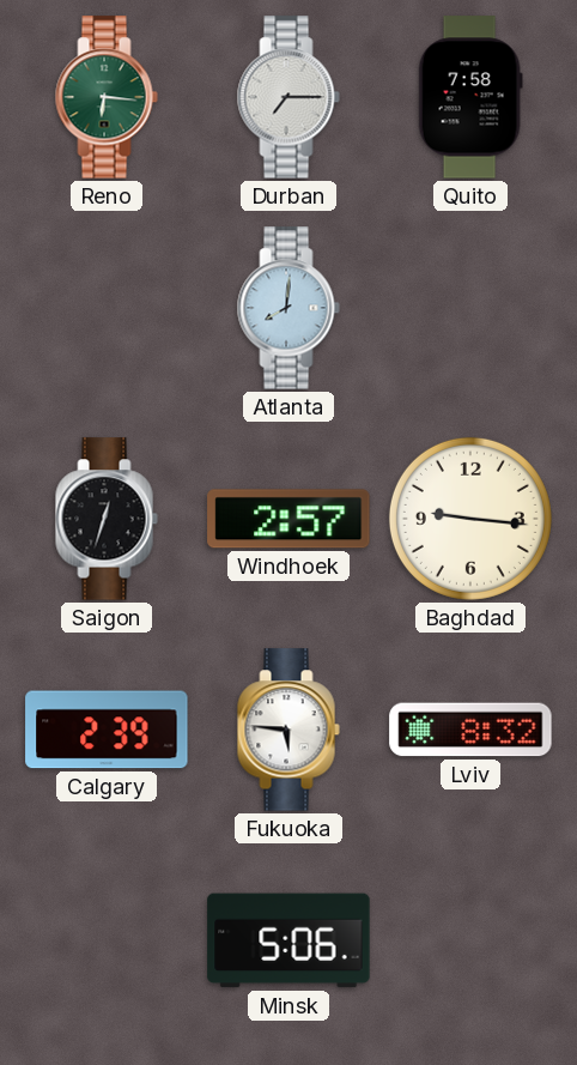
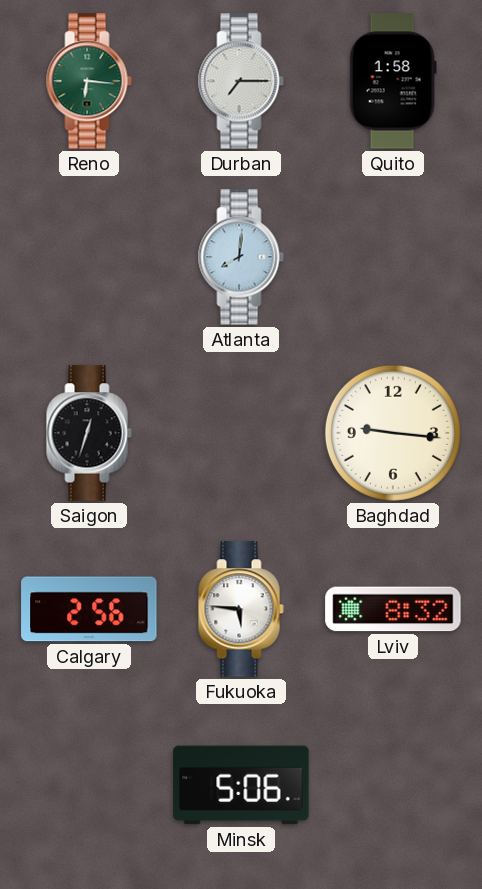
Quito: 7:58 -> 1:58 (393, 81)
Windhoek: 2:57 -> none (288, 519)
Calgary: 2:39 -> 2:56 (89, 609)
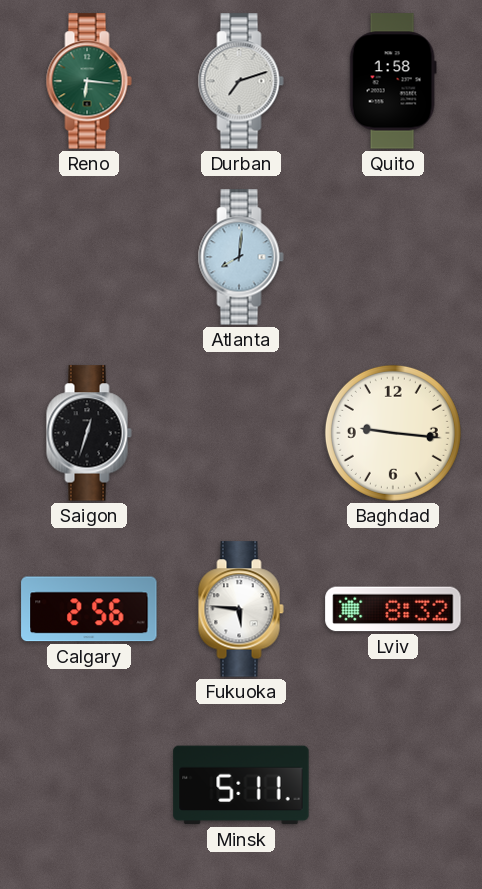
Durban: 7:15 -> 7:12 (241, 81)
Minsk: 5:06 -> 5:11 (241, 785)
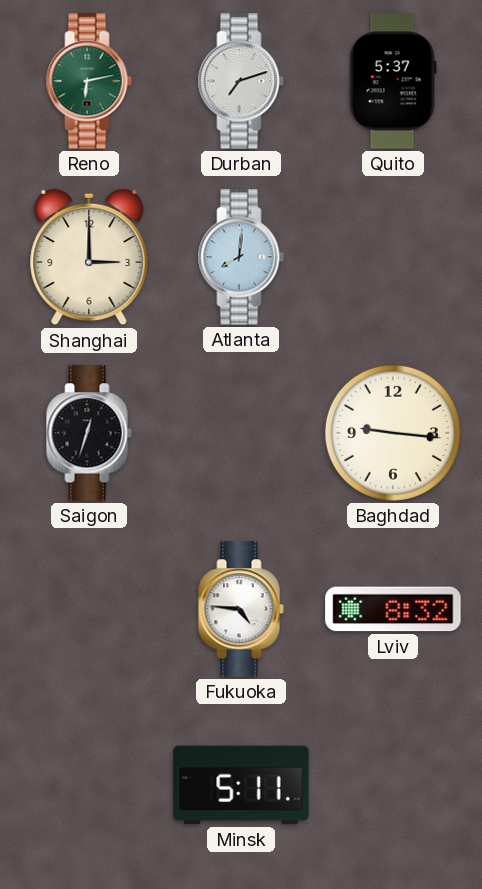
Reno: 6:16 -> 6:13 (89, 81)
Quito: 1:58 -> 5:37 (393, 81)
Shanghai: none -> 3:00 (89, 257)
Calgary: 2:56 -> none (89, 609)
Fukuoka: 5:46 -> 4:46 (241, 609)
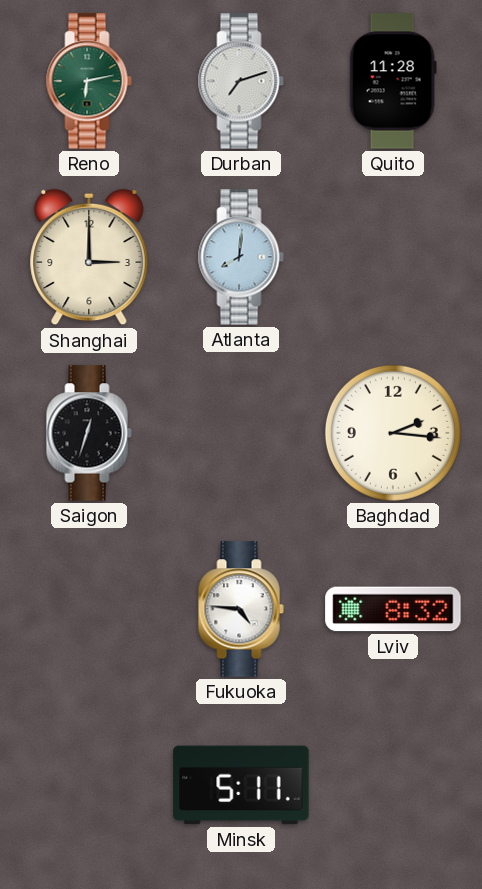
Quito: 5:37 -> 11:28 (393, 81)
Baghdad: 9:16 -> 2:16 (393, 433)
